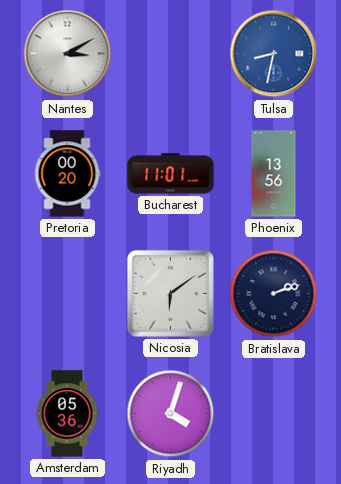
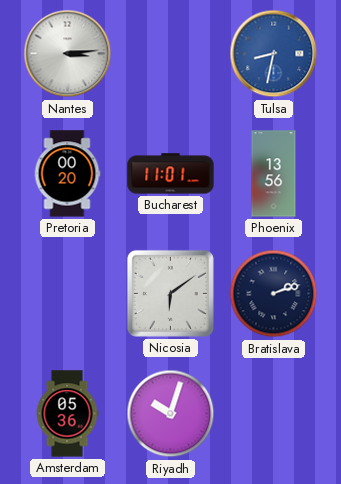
Nantes: 3:10 -> 3:14 (68, 54)
Riyadh: 4:03 -> 10:03 (171, 414)
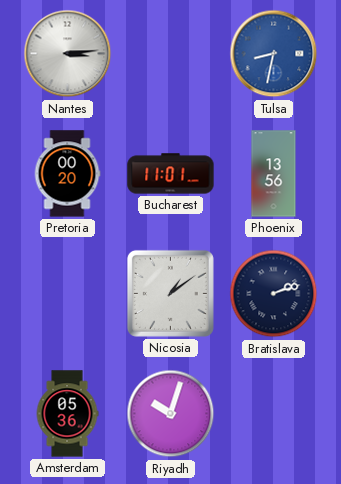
Nicosia: 6:09 -> 1:09 (170, 293)
